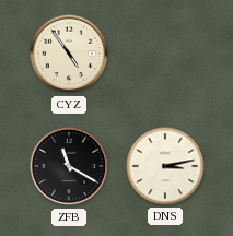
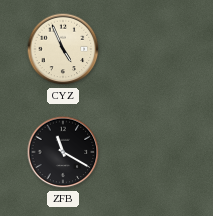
CYZ: 4:54 -> 4:56 (63, 49)
DNS: 3:13 -> none (165, 166)
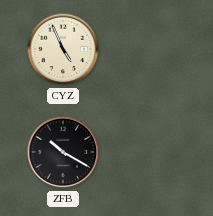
ZFB: 11:20 -> 10:20 (63, 152)
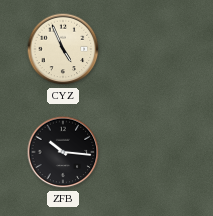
ZFB: 10:20 -> 10:16 (63, 152)
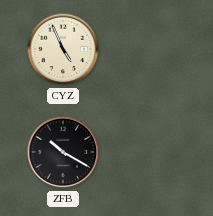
ZFB: 10:16 -> 10:20 (63, 152)
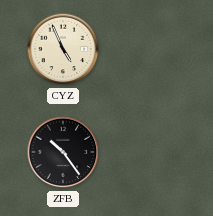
ZFB: 10:20 -> 10:24 (63, 152)
